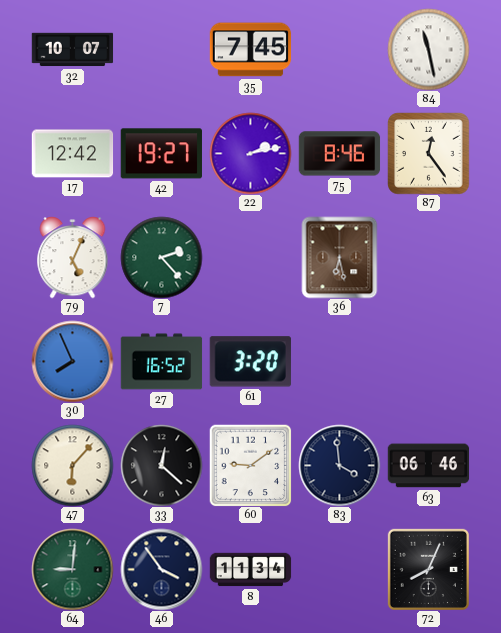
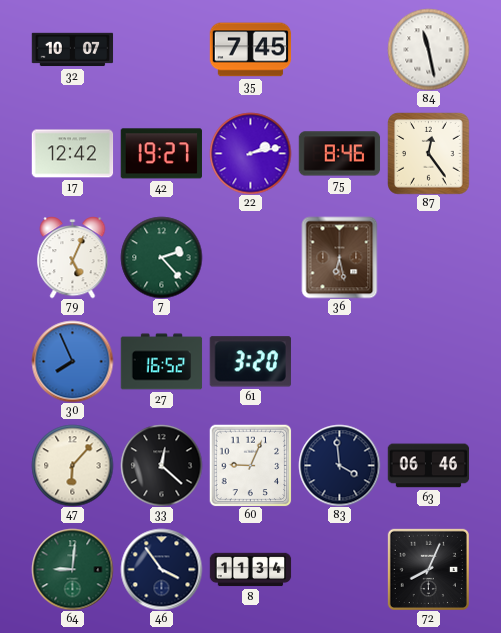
60: 9:09 -> 9:04 (250, 465)
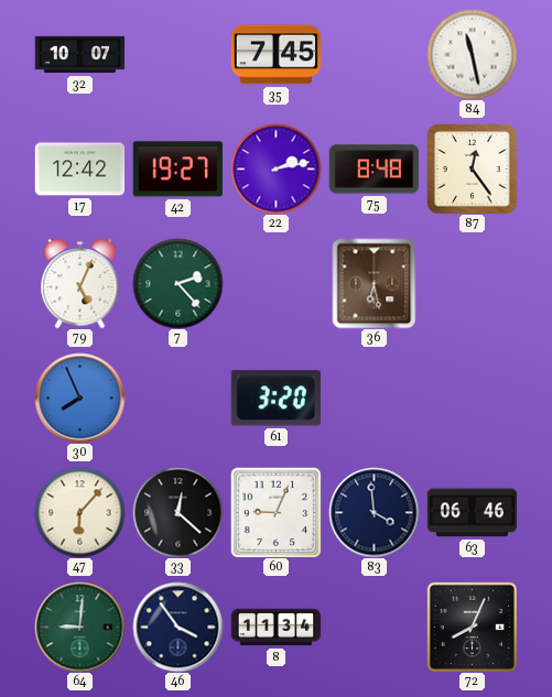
75: 8:46 -> 8:48 (374, 170)
27: 16:52 -> none (161, 362)
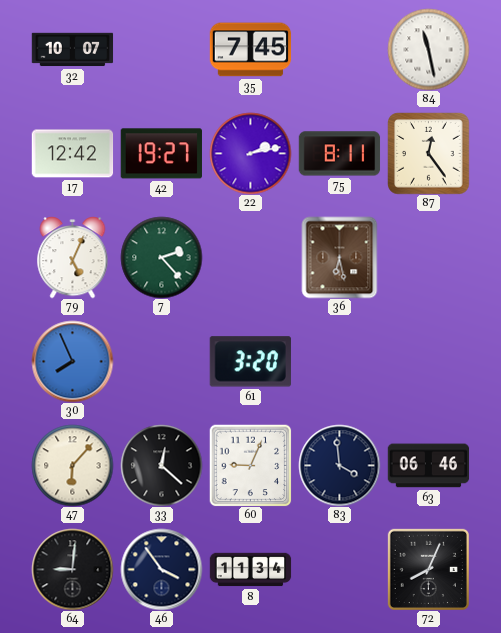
75: 8:48 -> 8:11 (339, 154)
64 dial: green -> black (72, 569)
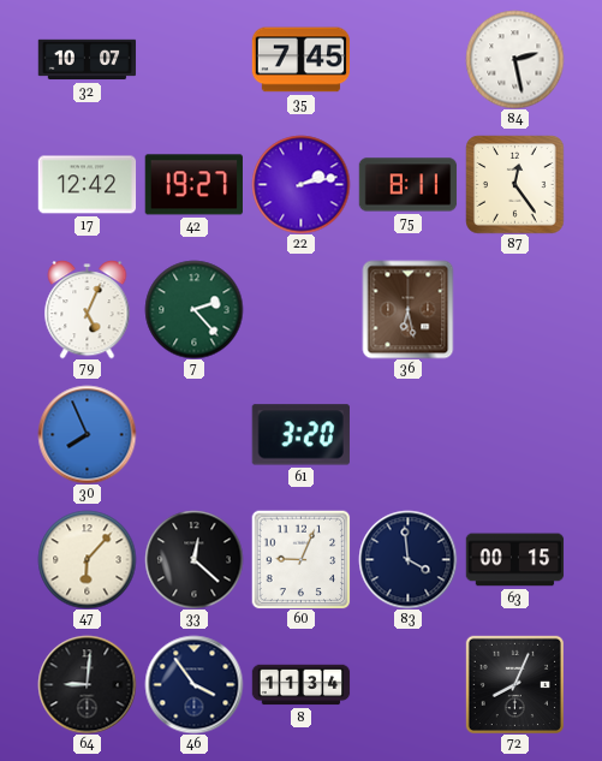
84: 11:28 -> 2:28 (514, 59)
63: 06:46 -> 00:15 (514, 560)
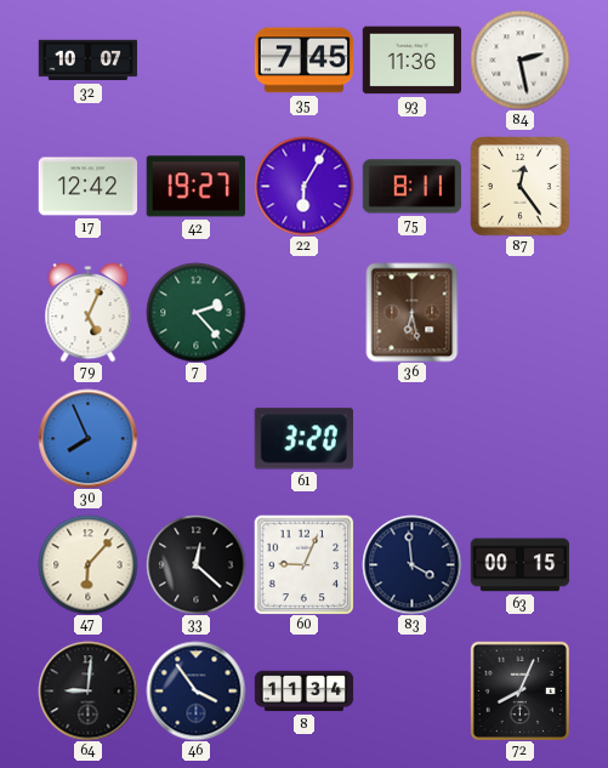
93: none -> 11:36 (411, 61)
22: 2:13 -> 6:05 (303, 186)
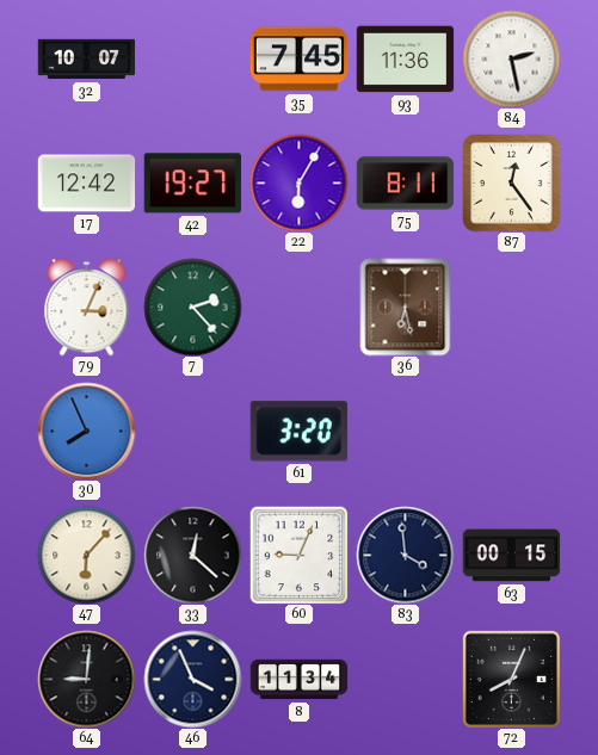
79: 5:04 -> 3:04 (87, 307)
46: 3:54 -> 3:56 (192, 679)
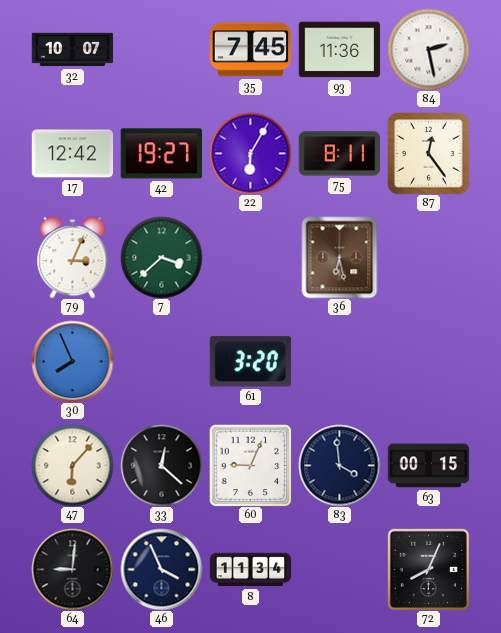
7: 2:23 -> 3:38 (161, 257)
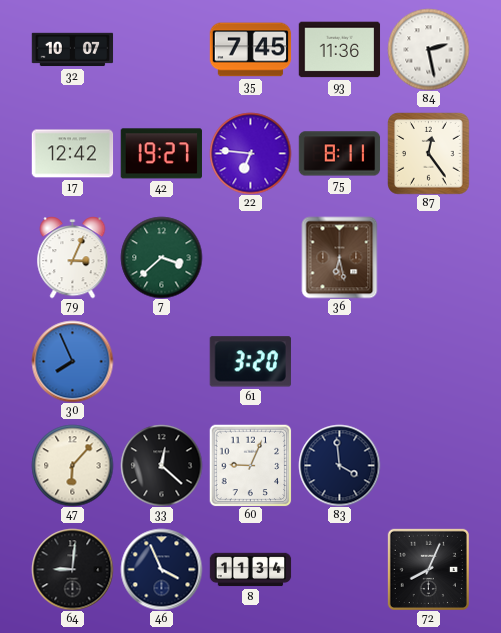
22: 6:05 -> 6:46 (250, 153)
63: 00:15 -> none (428, 466)
